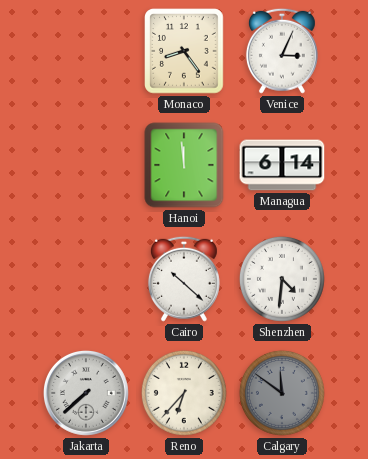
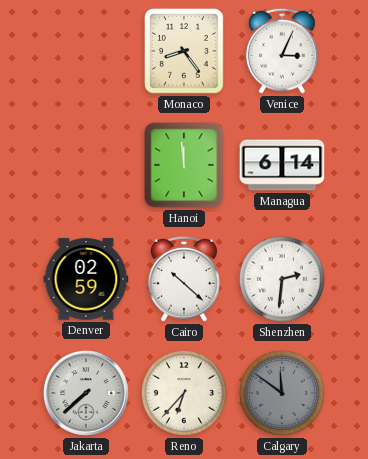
Denver: none -> 02:59 (86, 279)
Shenzhen: 4:31 -> 2:31 (282, 279)
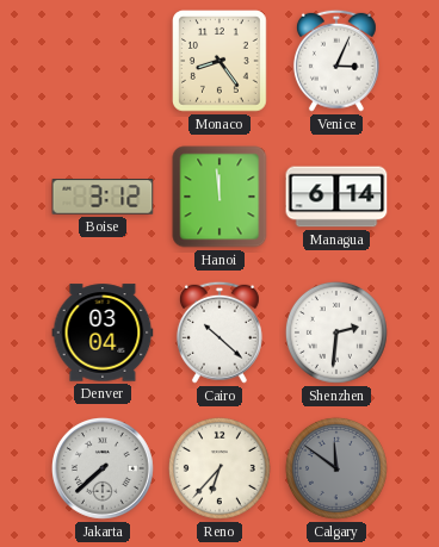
Boise: none -> 3:12 (103, 197)
Denver: 02:59 -> 03:04 (103, 332)
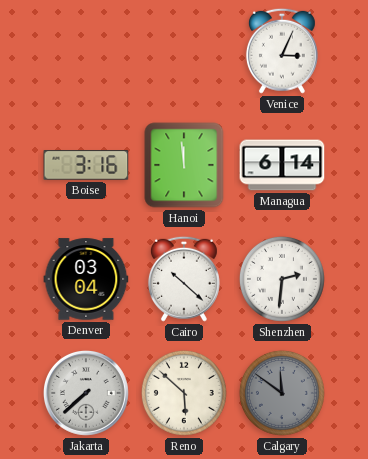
Monaco: 8:24 -> none (221, 61)
Boise: 3:12 -> 3:16 (86, 165)
Reno: 6:37 -> 5:52 (184, 393)
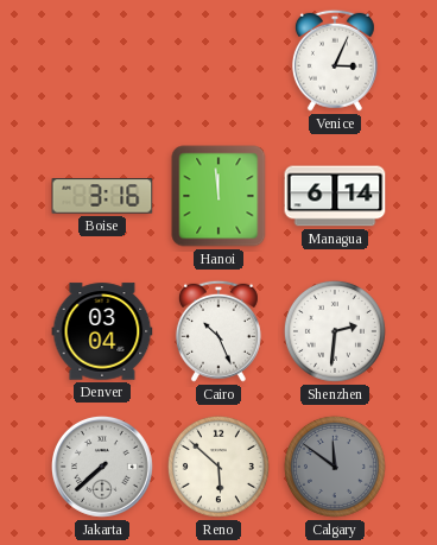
Cairo: 10:22 -> 10:26 (218, 331)
